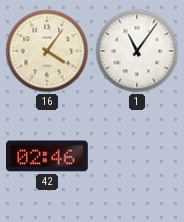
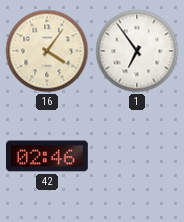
1: 11:06 -> 6:54 (137, 51)
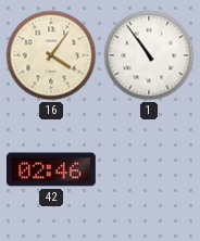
1: 6:54 -> 10:54 (149, 55)
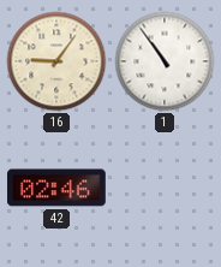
16: 4:06 -> 9:06 (56, 61)
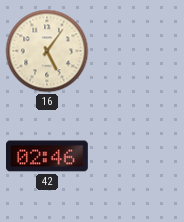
16: 9:06 -> 5:06 (47, 51)
1: 10:54 -> none (165, 61)
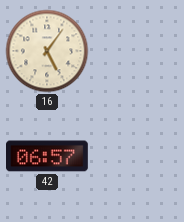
42: 02:46 -> 06:57 (48, 156)
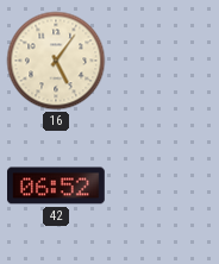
42: 06:57 -> 06:52 (57, 186)
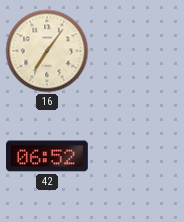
16: 5:06 -> 7:06 (47, 51)
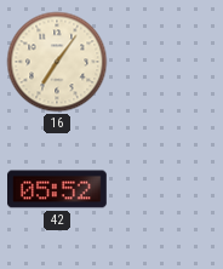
42: 06:52 -> 05:52 (58, 189)
